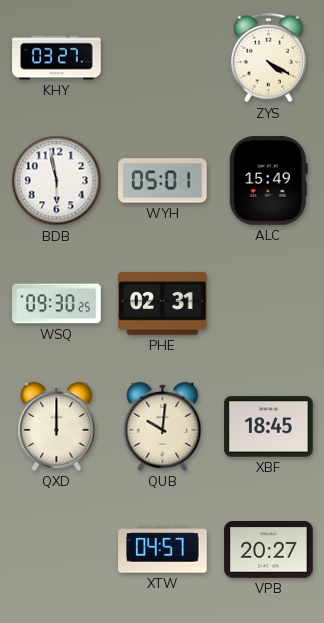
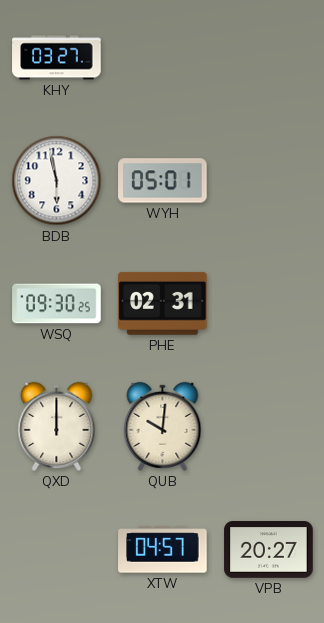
ZYS: 4:20 -> none (268, 58)
ALC: 15:49 -> none (268, 181)
XBF: 18:45 -> none (269, 427)
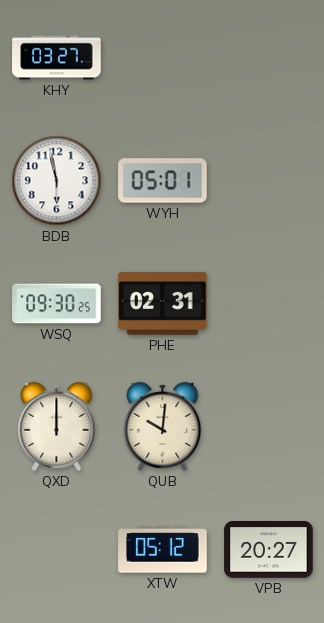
XTW: 04:57 -> 05:12 (163, 550)
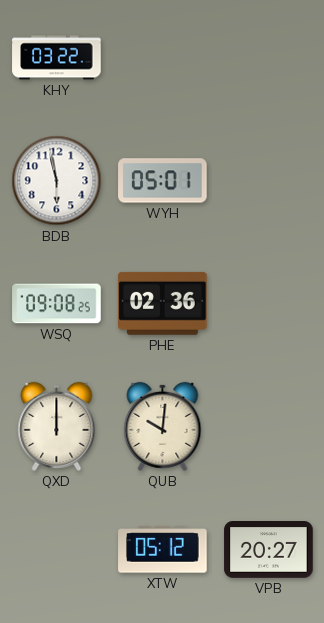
KHY: 03:27 -> 03:22 (57, 58)
WSQ: 09:30 -> 09:08 (57, 304)
PHE: 02:31 -> 02:36 (163, 303)
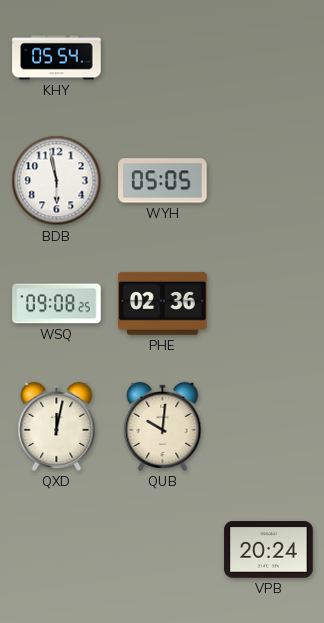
KHY: 03:22 -> 05:54 (57, 58)
WYH: 05:01 -> 05:05 (163, 181)
QXD: 12:00 -> 12:02 (57, 426)
XTW: 05:12 -> none (163, 550)
VPB: 20:27 -> 20:24 (269, 550)
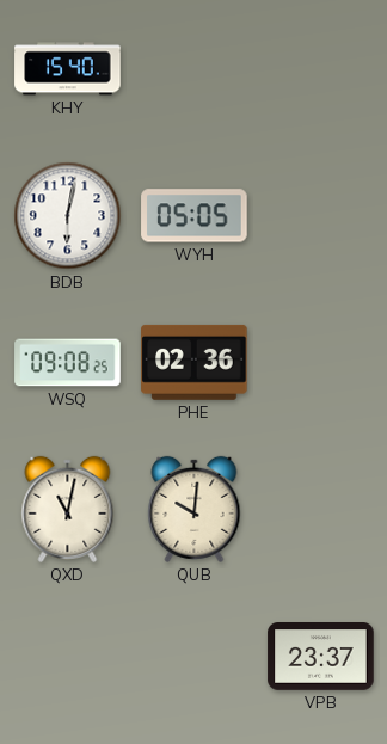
KHY: 05:54 -> 15:40 (68, 69)
BDB: 5:58 -> 6:02 (68, 216)
QXD: 12:02 -> 11:02 (68, 509)
VPB: 20:24 -> 23:37 (321, 657)
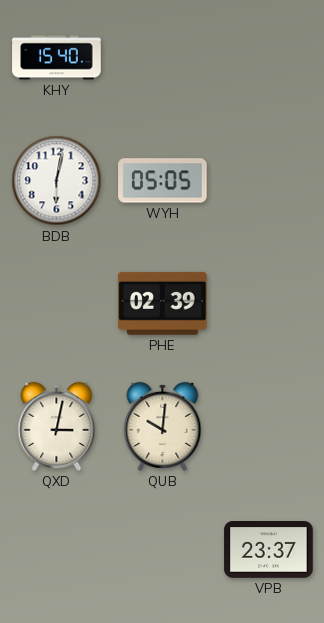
WSQ: 09:08 -> none (68, 363)
PHE: 02:36 -> 02:39 (163, 303)
QXD: 11:02 -> 3:02 (57, 426)
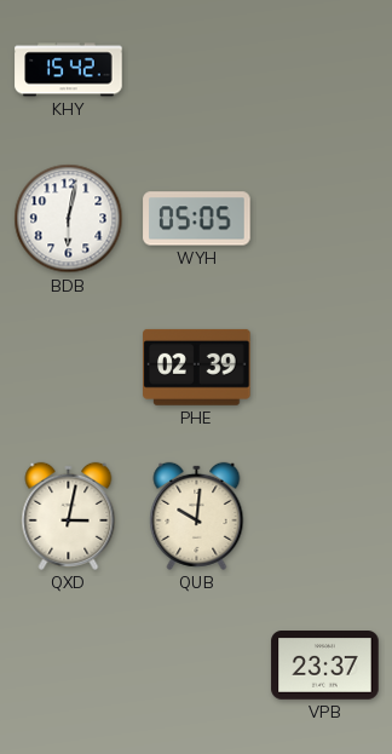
KHY: 15:40 -> 15:42 (69, 70)
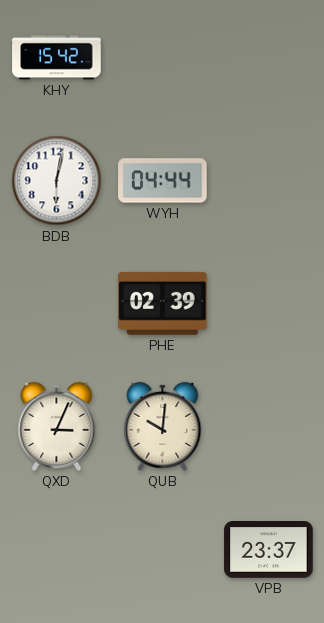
WYH: 05:05 -> 04:44 (163, 181)
QXD: 3:02 -> 3:04 (57, 426)
